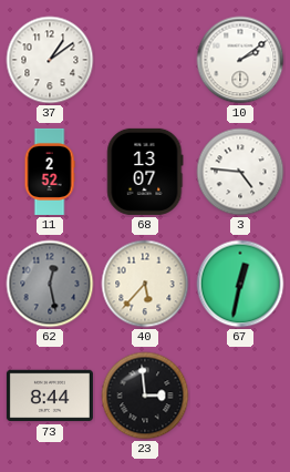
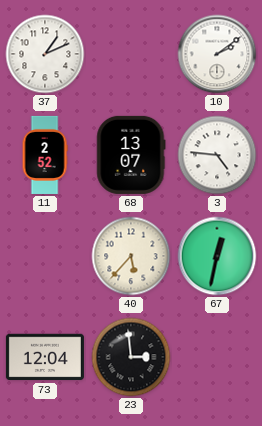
37: 1:09 -> 1:11 (45, 54)
62: 12:28 -> none (50, 284)
73: 8:44 -> 12:04 (45, 357)
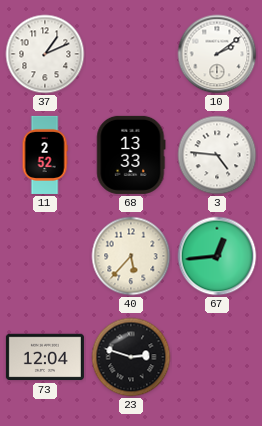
68: 13:07 -> 13:33 (131, 155)
67: 12:32 -> 12:44 (217, 256)
23: 2:59 -> 2:48 (131, 357)
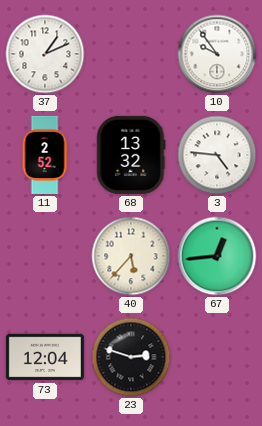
10: 2:09 -> 9:54 (217, 54)
68: 13:33 -> 13:32 (131, 155)
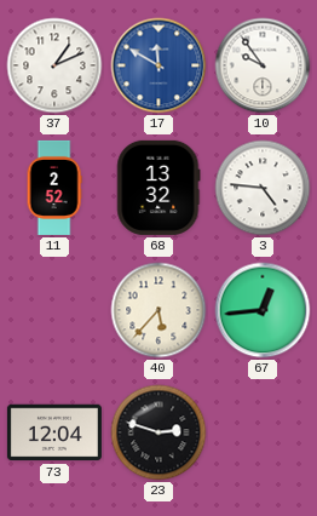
17: none -> 11:50 (158, 65)
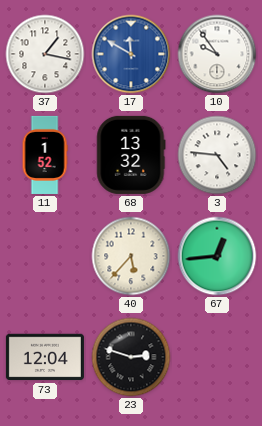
37: 1:11 -> 1:17 (45, 54)
11: 2:52 -> 1:52 (45, 155)
